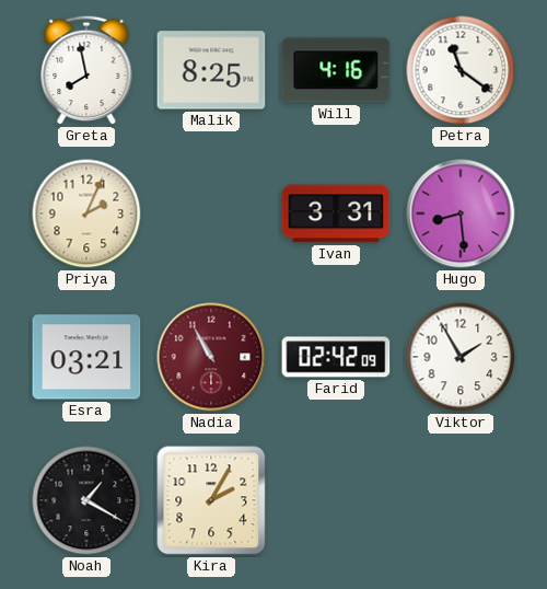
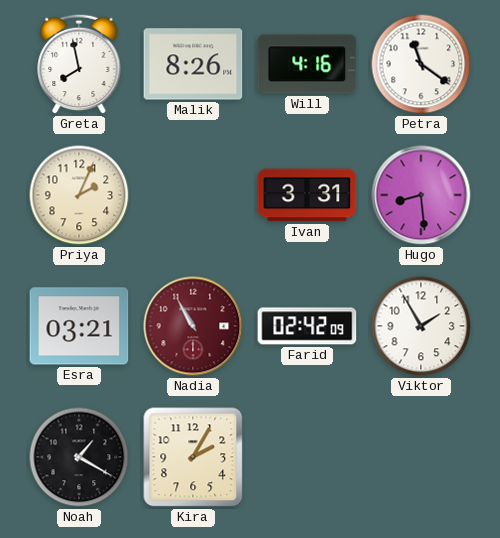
Malik: 8:25 -> 8:26 (193, 64)
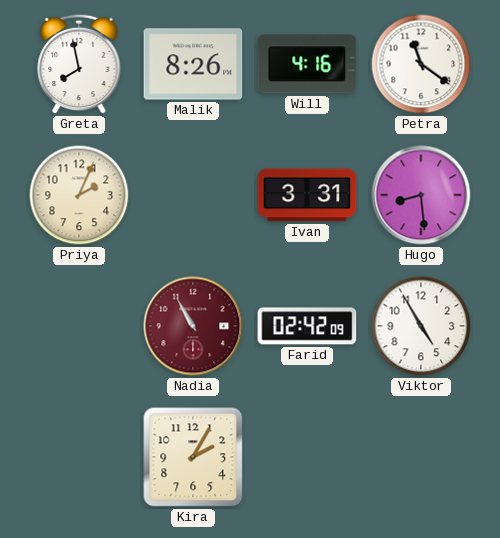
Esra: 03:21 -> none (79, 326)
Viktor: 1:55 -> 4:55 (421, 326)
Noah: 1:20 -> none (79, 457)
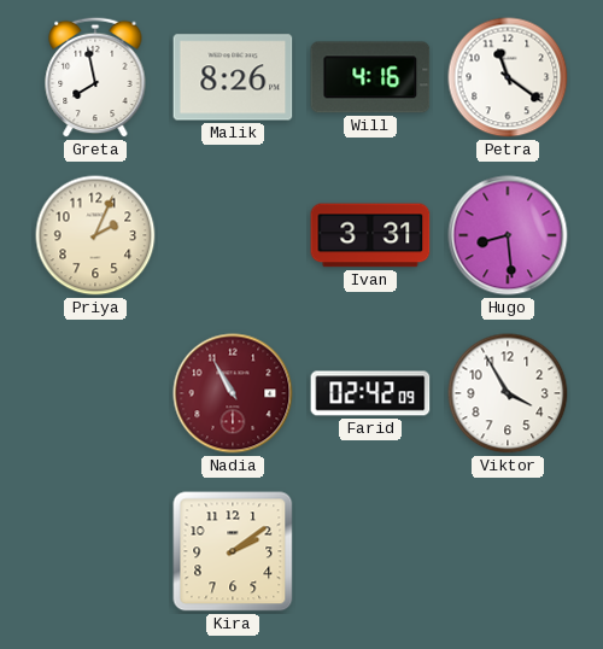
Viktor: 4:55 -> 3:55 (508, 393)
Kira: 2:05 -> 2:09 (233, 551)
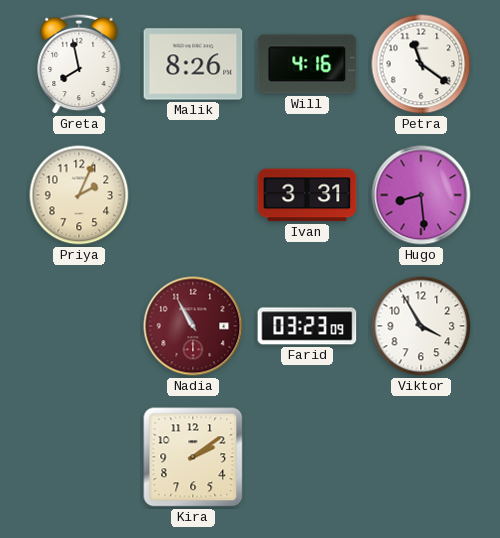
Farid: 02:42 -> 03:23 (307, 326)
